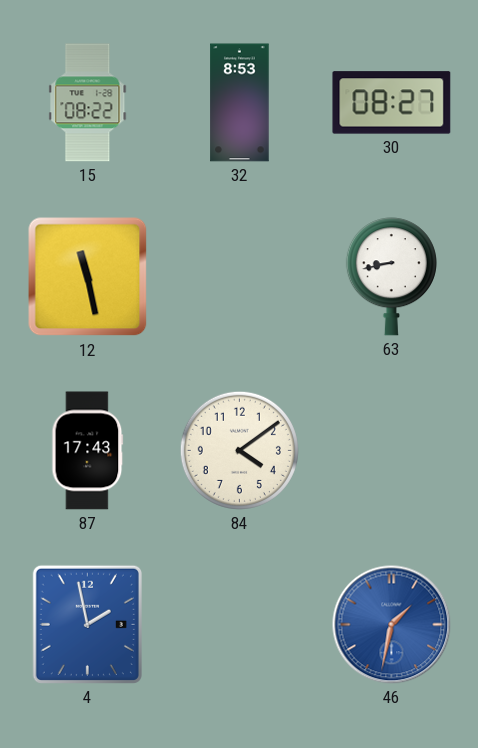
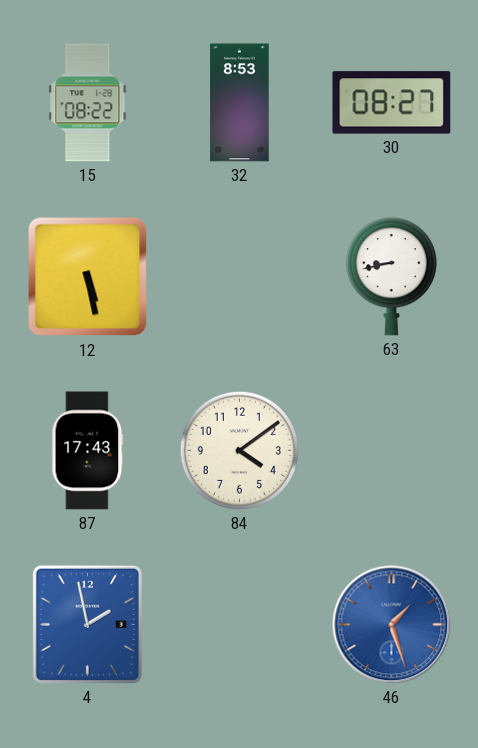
12: 11:28 -> 5:28 (88, 277)
46: 1:32 -> 1:27 (392, 625)
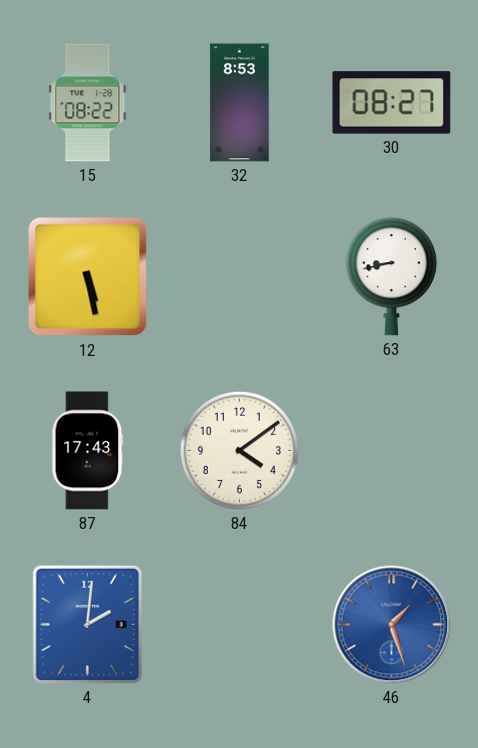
4: 1:58 -> 2:01 (87, 624)
